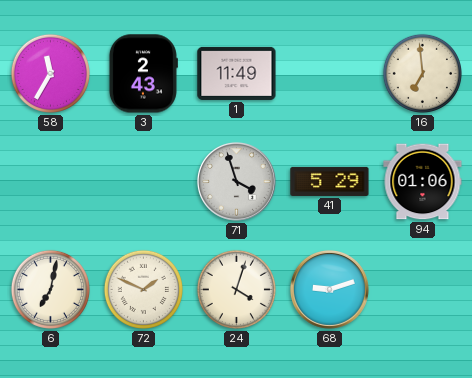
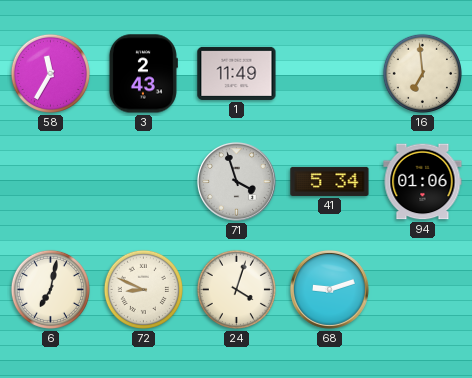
41: 5:29 -> 5:34 (330, 181)
72: 1:49 -> 8:49 (143, 289)
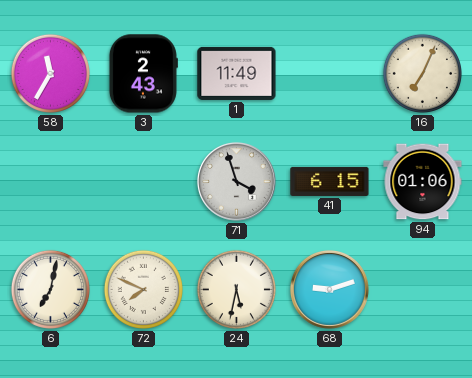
16: 6:59 -> 7:04 (422, 73)
41: 5:34 -> 6:15 (330, 181)
72: 8:49 -> 7:49 (143, 289)
24: 4:03 -> 5:32 (236, 289)
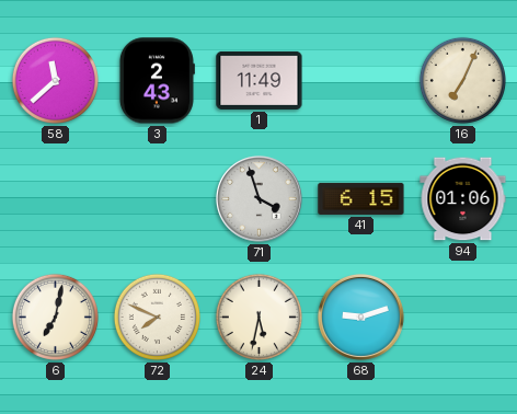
58: 11:35 -> 11:38 (55, 80)
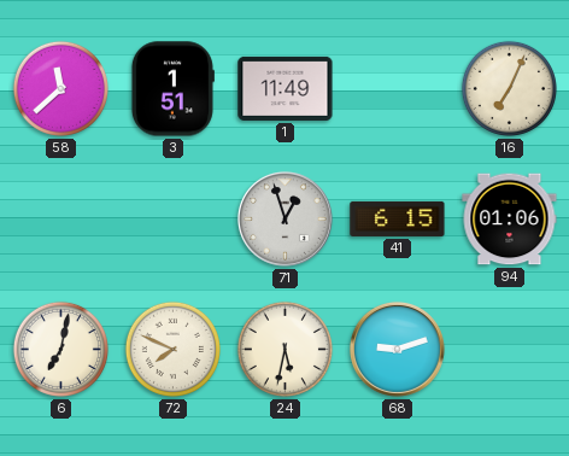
3: 2:43 -> 1:51 (172, 89)
71: 3:57 -> 12:57 (284, 218)
